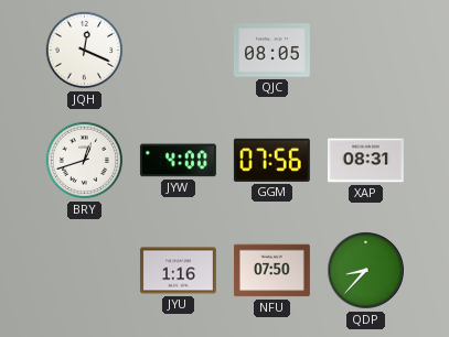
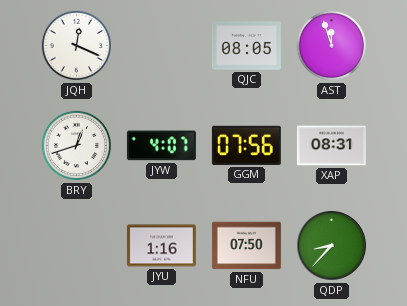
AST: none -> 11:57 (332, 46)
JYW: 4:00 -> 4:07 (161, 146)
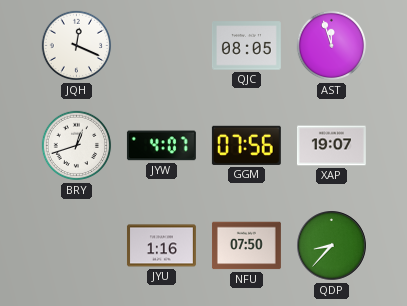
XAP: 08:31 -> 19:07 (331, 146)
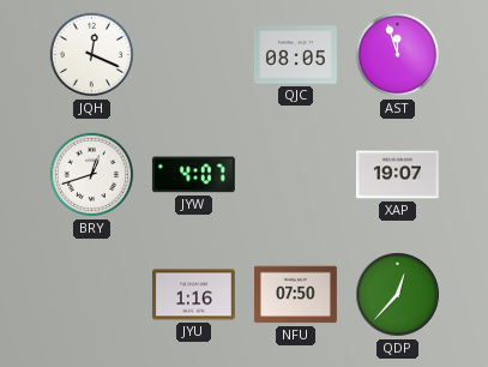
GGM: 07:56 -> none (246, 145)
QDP: 8:37 -> 12:37 (398, 295)
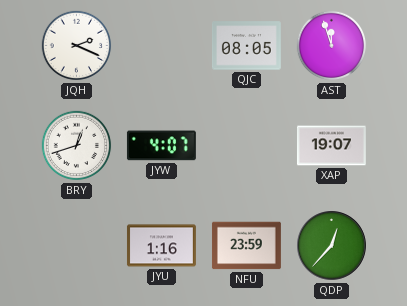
JQH: 12:19 -> 2:19 (77, 46)
NFU: 07:50 -> 23:59 (246, 246)
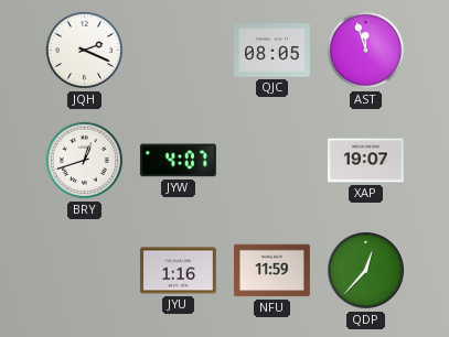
NFU: 23:59 -> 11:59 (271, 271)
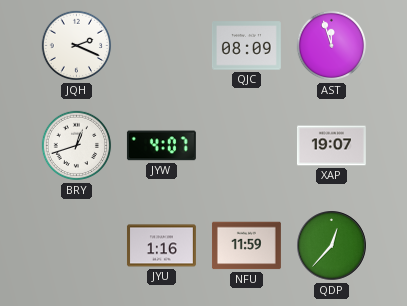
QJC: 08:05 -> 08:09 (246, 46)
